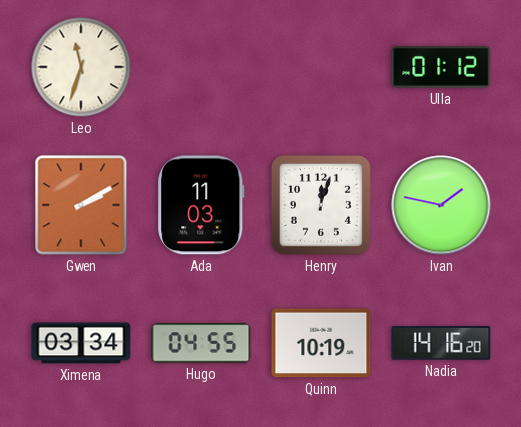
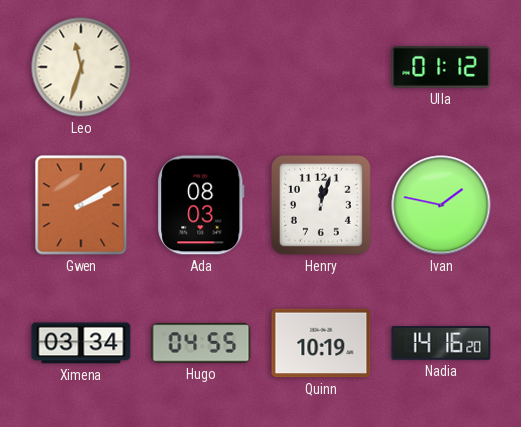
Ada: 11:03 -> 08:03 (201, 205)
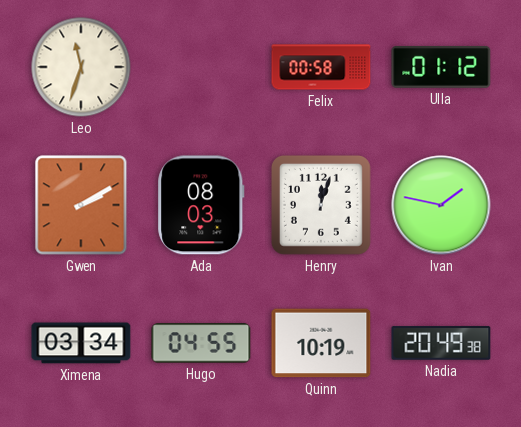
Felix: none -> 00:58 (321, 67)
Nadia: 14:16 -> 20:49 (441, 343)
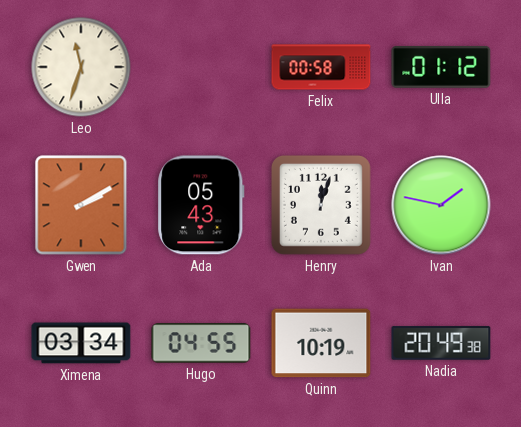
Ada: 08:03 -> 05:43 (201, 205)
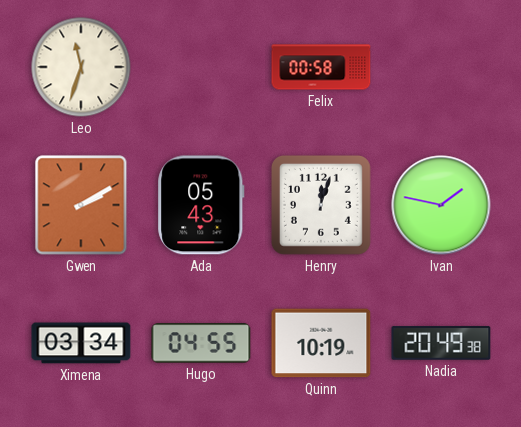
Ulla: 01:12 -> none (441, 67)
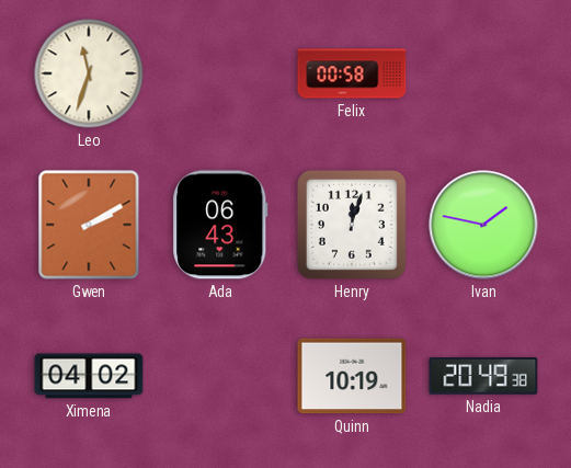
Ada: 05:43 -> 06:43 (220, 225)
Ximena: 03:34 -> 04:02 (89, 376)
Hugo: 04:55 -> none (201, 343)
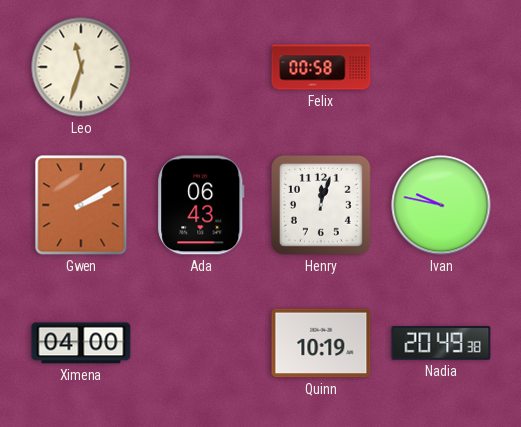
Ivan: 1:47 -> 9:47 (441, 205)
Ximena: 04:02 -> 04:00 (81, 343)
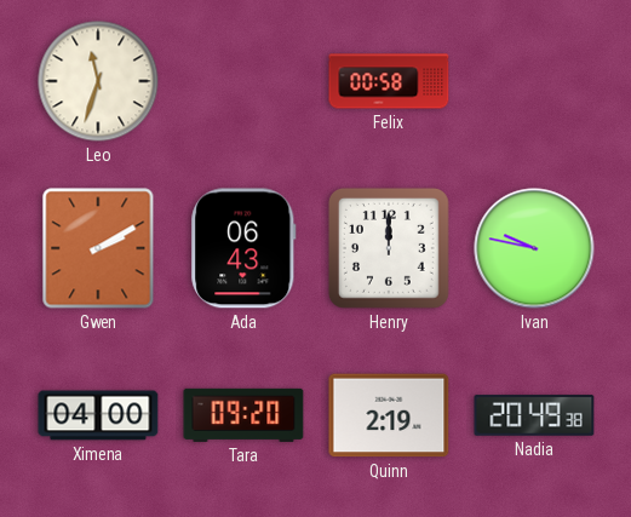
Henry: 12:03 -> 12:00 (389, 248)
Tara: none -> 09:20 (243, 415)
Quinn: 10:19 -> 2:19 (389, 415)
